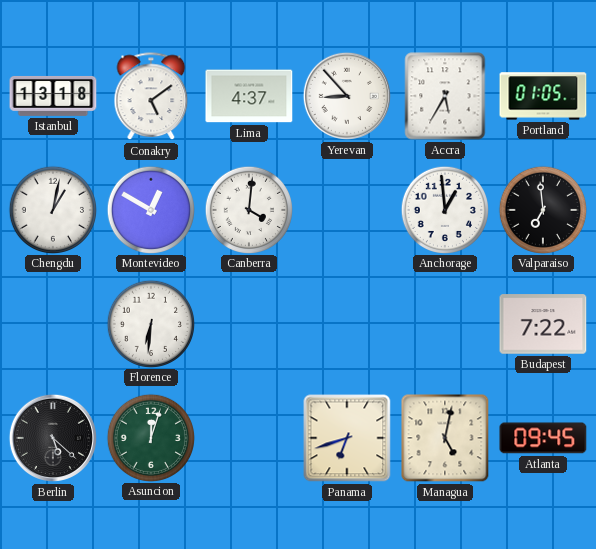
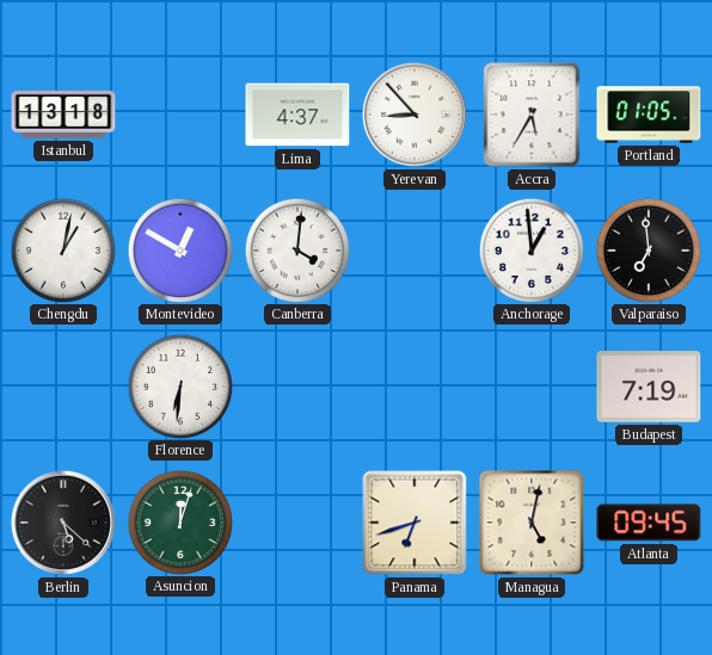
Conakry: 5:09 -> none (151, 97)
Budapest: 7:22 -> 7:19 (649, 387)
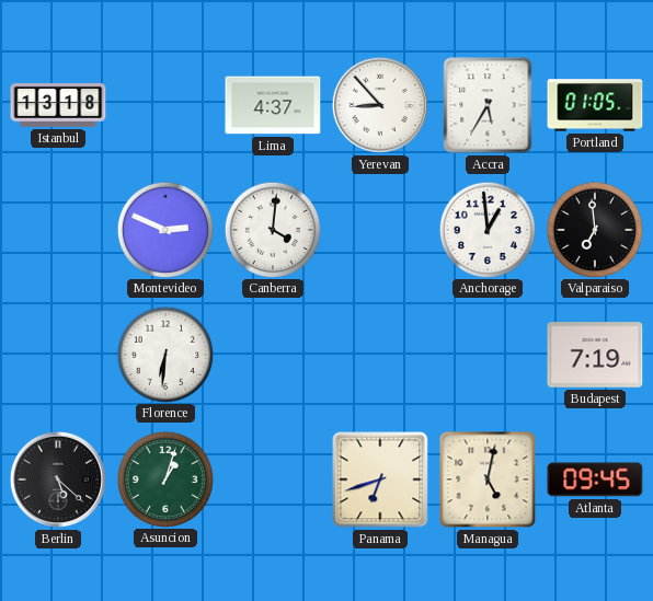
Chengdu: 1:02 -> none (62, 249)
Montevideo: 12:50 -> 2:49 (164, 229)
Asuncion: 12:03 -> 1:03 (164, 478)
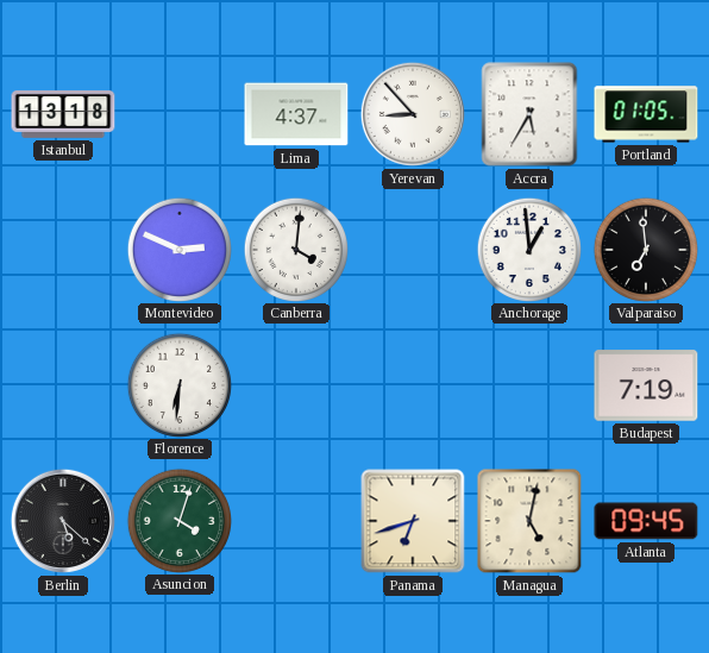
Asuncion: 1:03 -> 4:03 (178, 520)
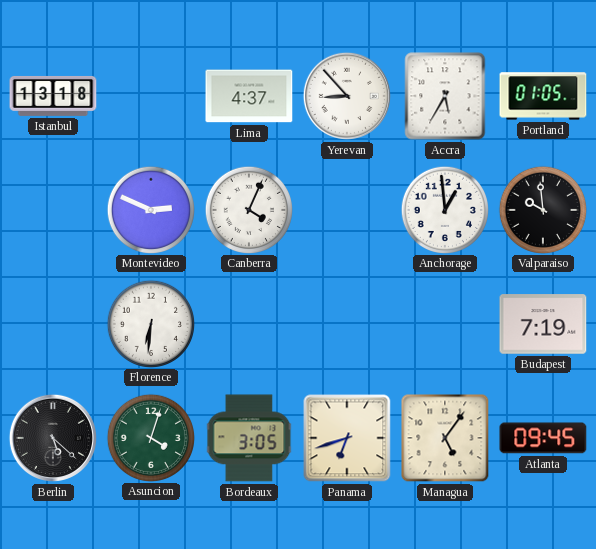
Canberra: 4:01 -> 4:04 (248, 209)
Valparaiso: 6:59 -> 9:59 (542, 209)
Bordeaux: none -> 3:05 (249, 438)
Managua: 5:02 -> 5:06 (445, 438)
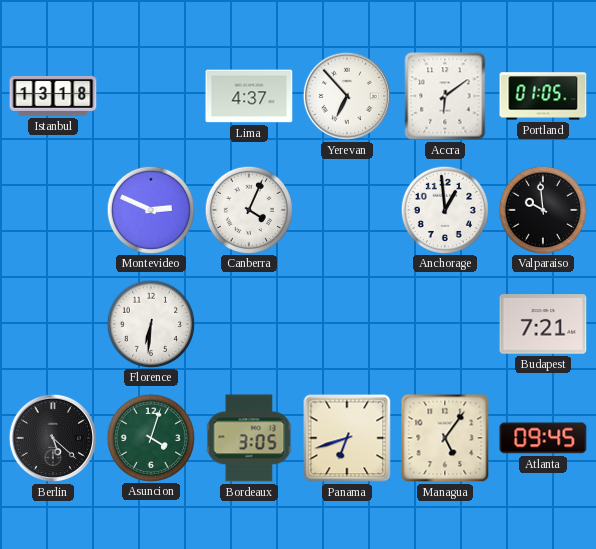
Yerevan: 8:53 -> 6:53 (347, 96)
Accra: 5:35 -> 6:09 (445, 96)
Budapest: 7:19 -> 7:21 (543, 324)
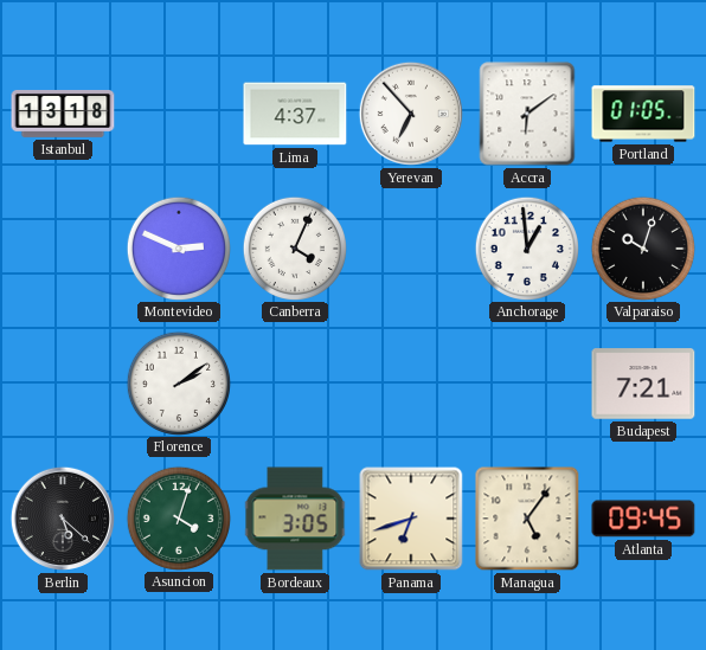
Valparaiso: 9:59 -> 10:03 (642, 247)
Florence: 6:31 -> 2:09 (178, 382)
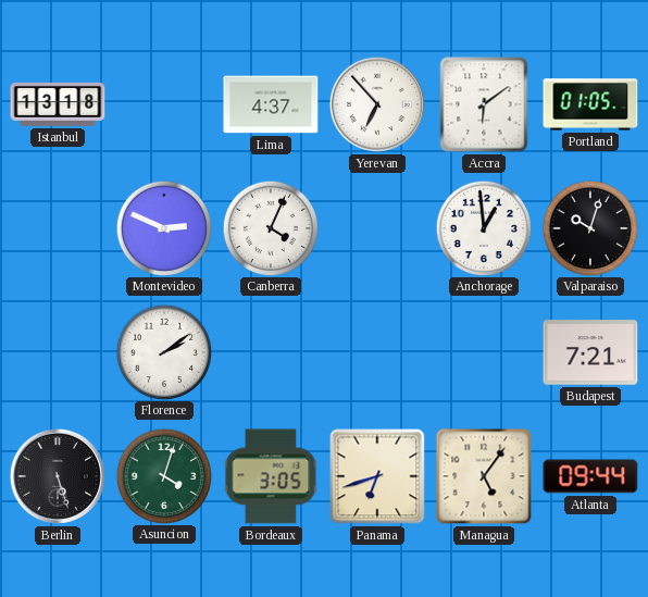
Berlin: 5:22 -> 5:27 (58, 476)
Atlanta: 09:45 -> 09:44 (590, 476)
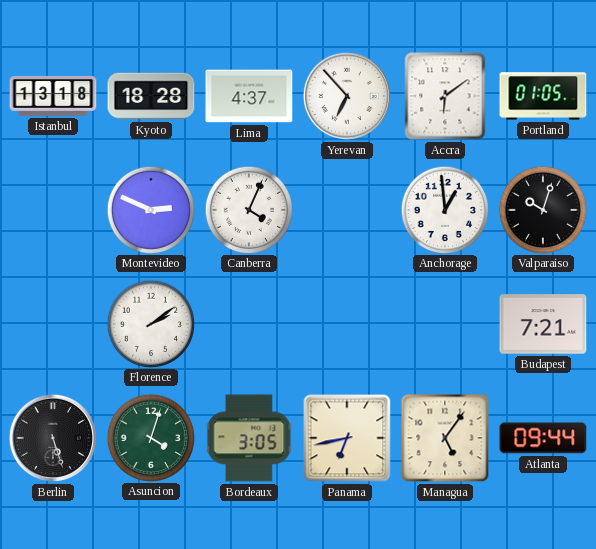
Kyoto: none -> 18:28 (151, 96)
Panama: 6:42 -> 6:43 (347, 438)
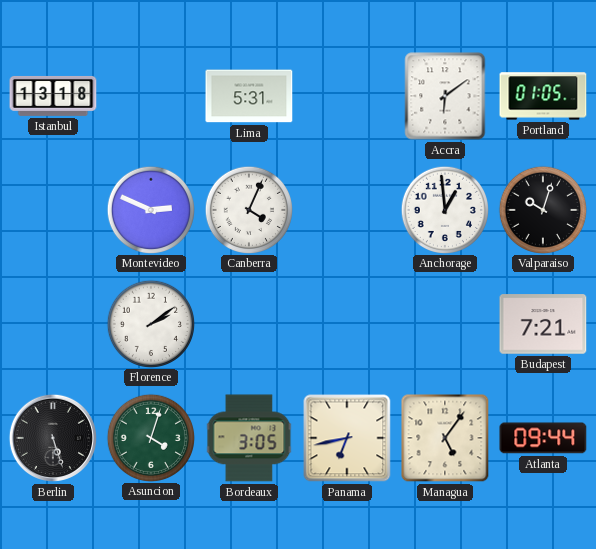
Kyoto: 18:28 -> none (151, 96)
Lima: 4:37 -> 5:31 (249, 96)
Yerevan: 6:53 -> none (347, 96)
